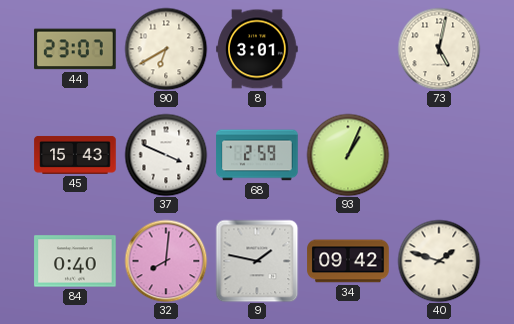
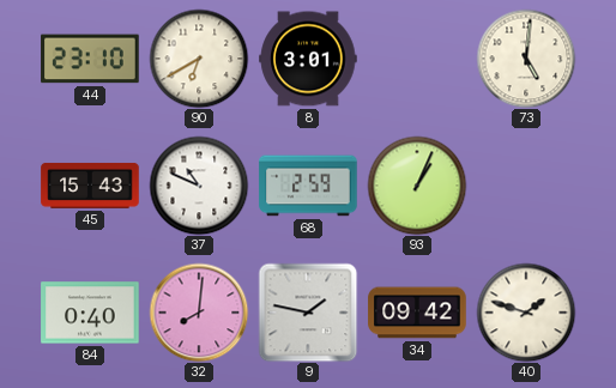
44: 23:07 -> 23:10 (90, 59)
73: 5:02 -> 5:01 (526, 59)
37: 3:49 -> 10:49 (199, 186)
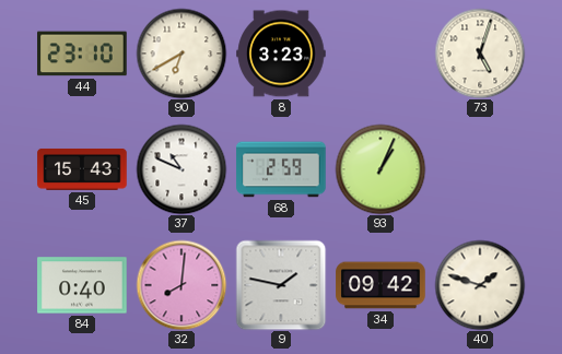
8: 3:01 -> 3:23 (281, 54)
73: 5:01 -> 5:03 (480, 54)
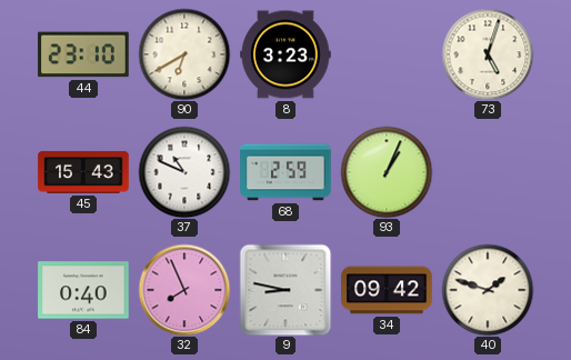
32: 8:01 -> 7:56 (184, 290)
9: 1:47 -> 8:47 (285, 290)
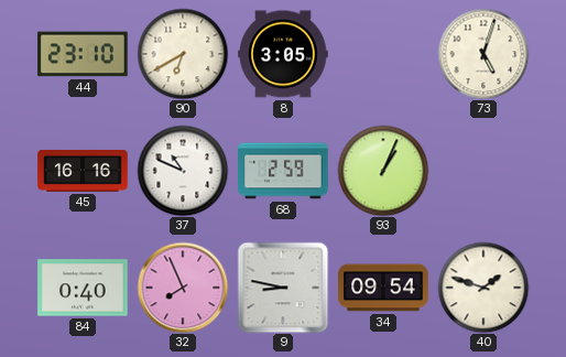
8: 3:23 -> 3:05 (283, 54)
45: 15:43 -> 16:16 (83, 171)
34: 09:42 -> 09:54 (383, 288)
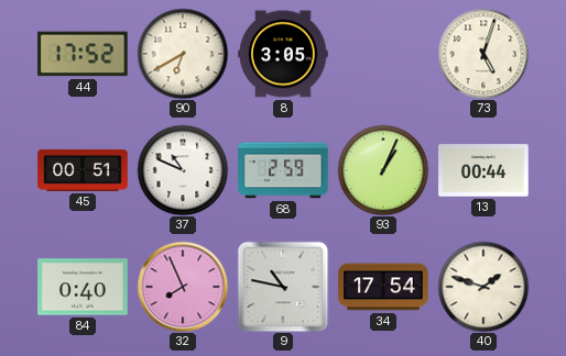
44: 23:10 -> 17:52 (83, 54)
45: 16:16 -> 00:51 (83, 170)
13: none -> 00:44 (483, 170)
9: 8:47 -> 10:47 (283, 287)
34: 09:54 -> 17:54 (383, 287)
